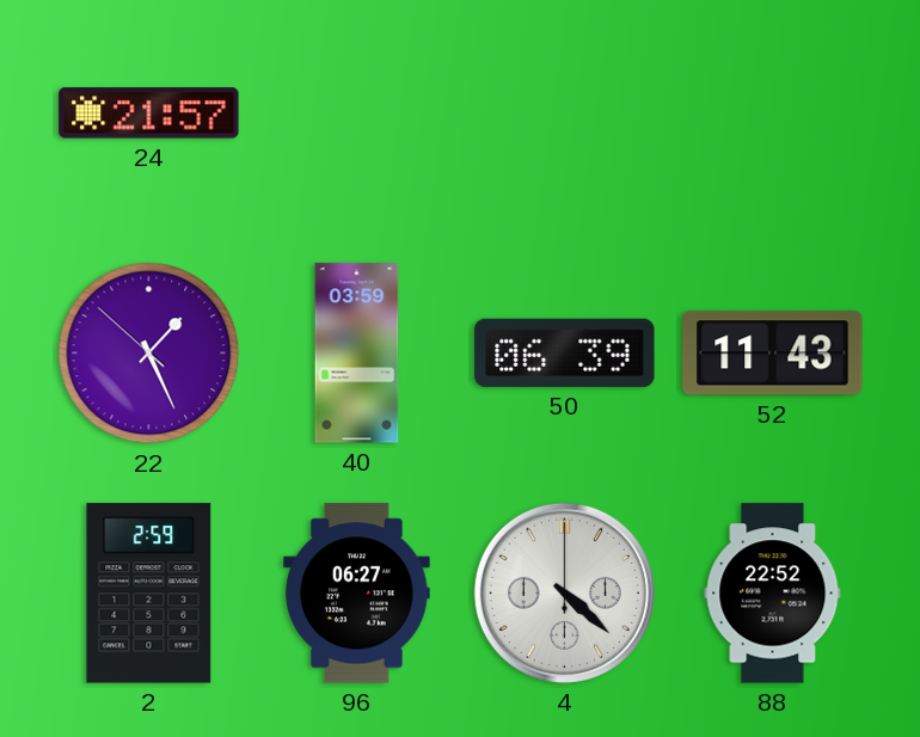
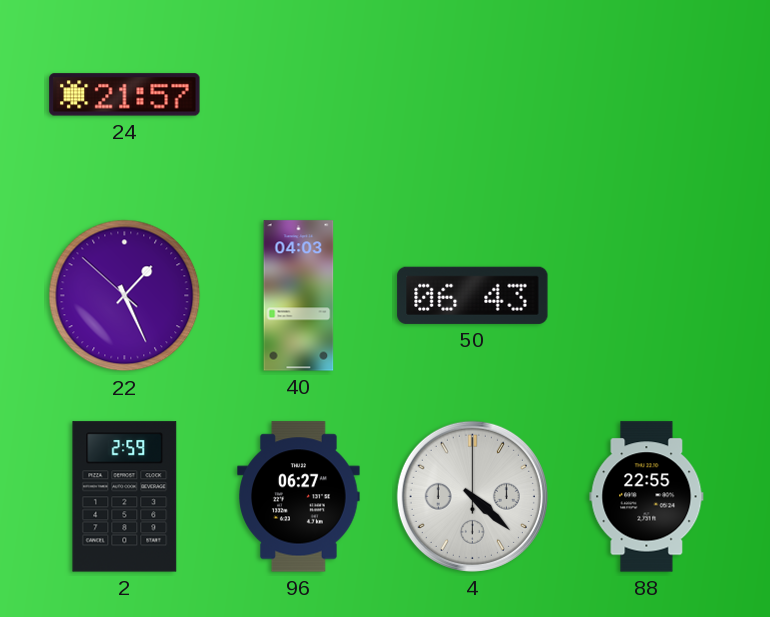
40: 03:59 -> 04:03 (299, 296)
50: 06:39 -> 06:43 (473, 295)
52: 11:43 -> none (773, 354)
88: 22:52 -> 22:55 (647, 497)
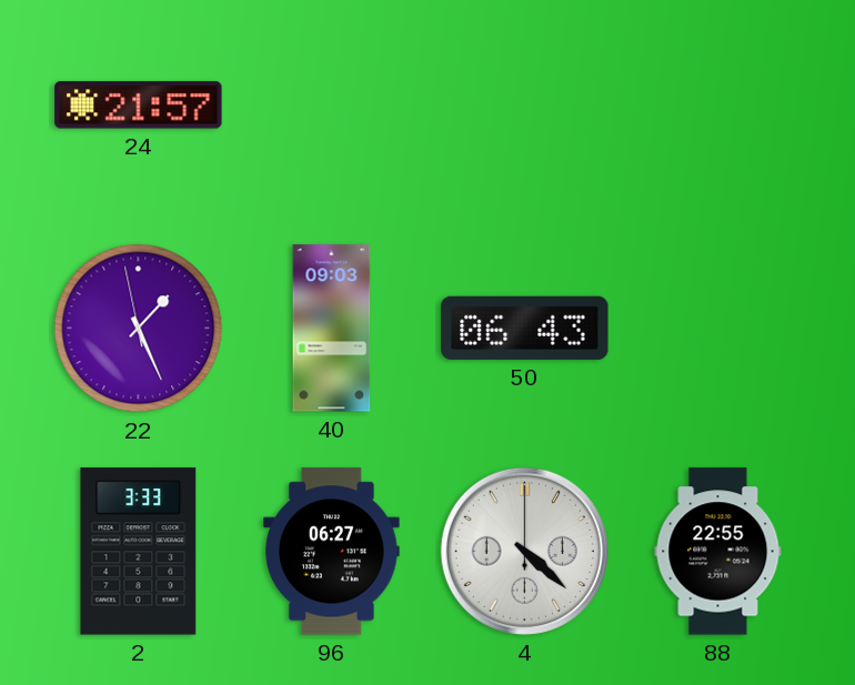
22: 1:25:52 -> 1:25:58 (139, 329)
40: 04:03 -> 09:03 (332, 329)
2: 2:59 -> 3:33 (139, 552)
